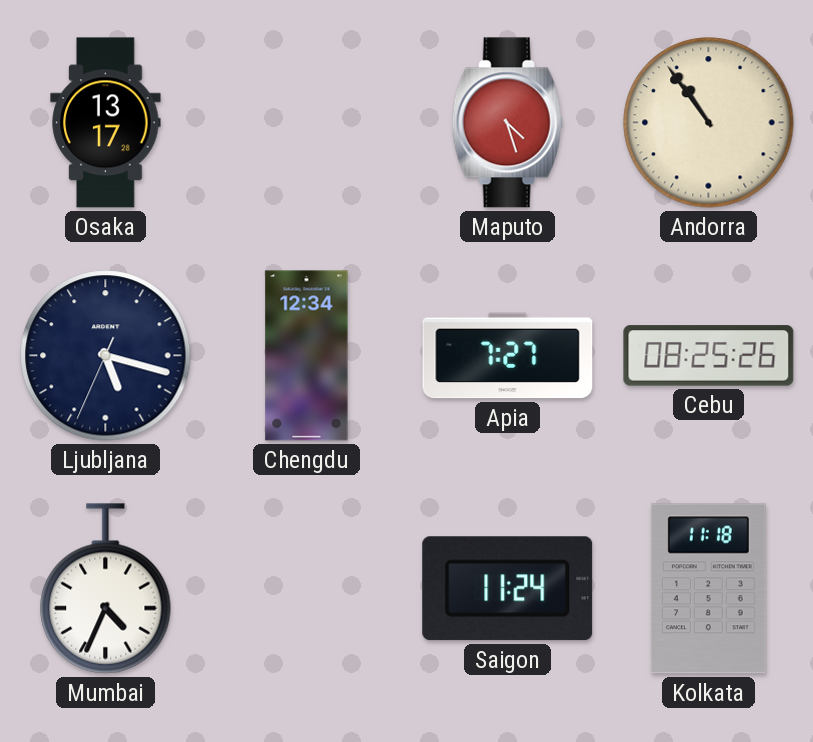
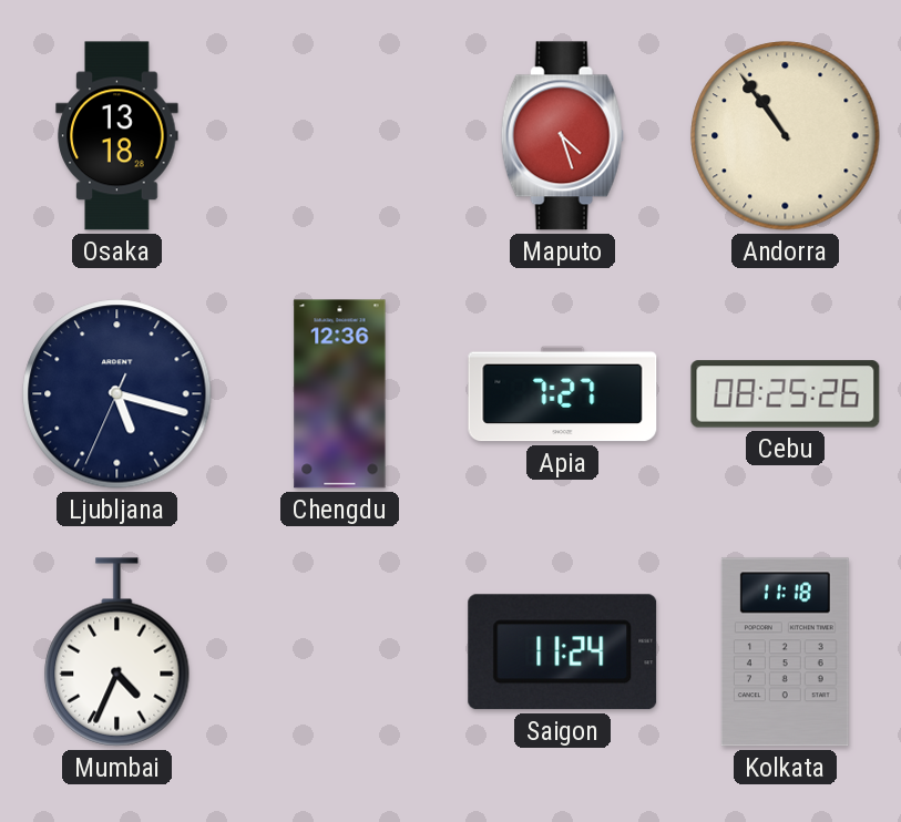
Osaka: 13:17 -> 13:18 (117, 136)
Chengdu: 12:34 -> 12:36 (340, 394)
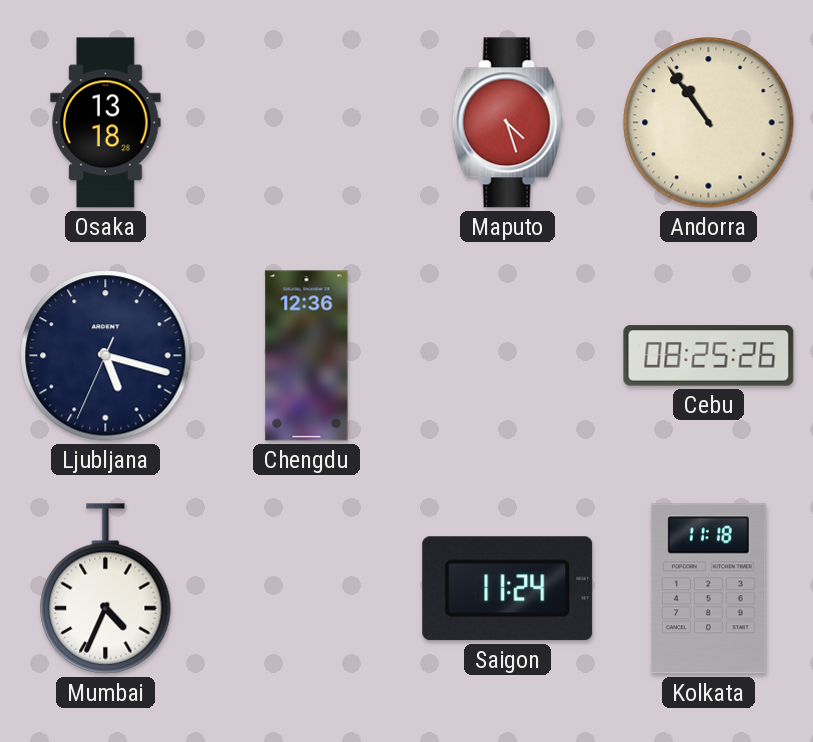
Apia: 7:27 -> none (563, 394)
